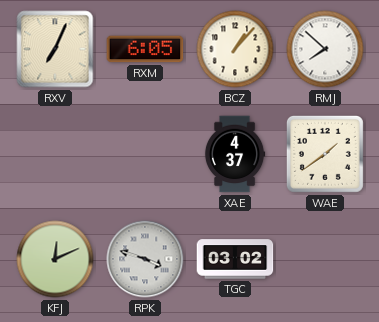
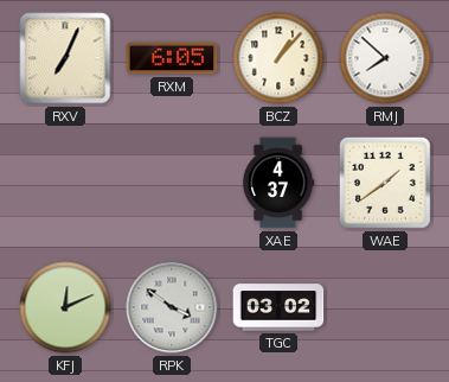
RPK: 3:48 -> 3:51 (172, 307)
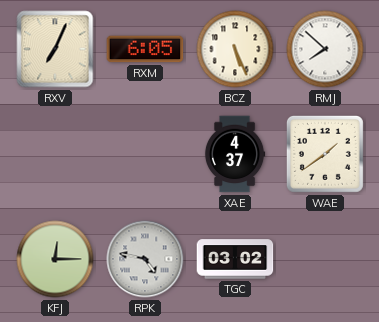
BCZ: 1:07 -> 5:26 (235, 49)
KFJ: 12:11 -> 12:15 (55, 259)
RPK: 3:51 -> 4:47 (145, 259)
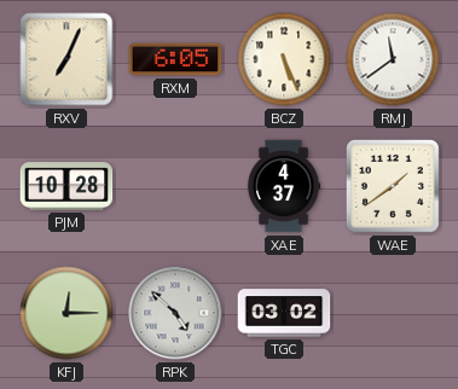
RMJ: 7:52 -> 11:39 (393, 59)
PJM: none -> 10:28 (66, 186)
RPK: 4:47 -> 4:52 (175, 313)
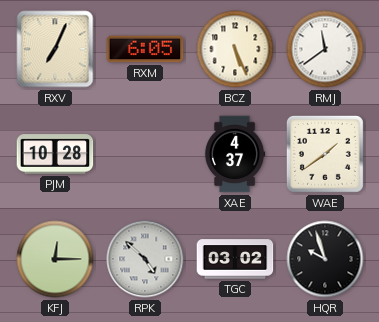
HQR: none -> 9:57 (325, 259)
